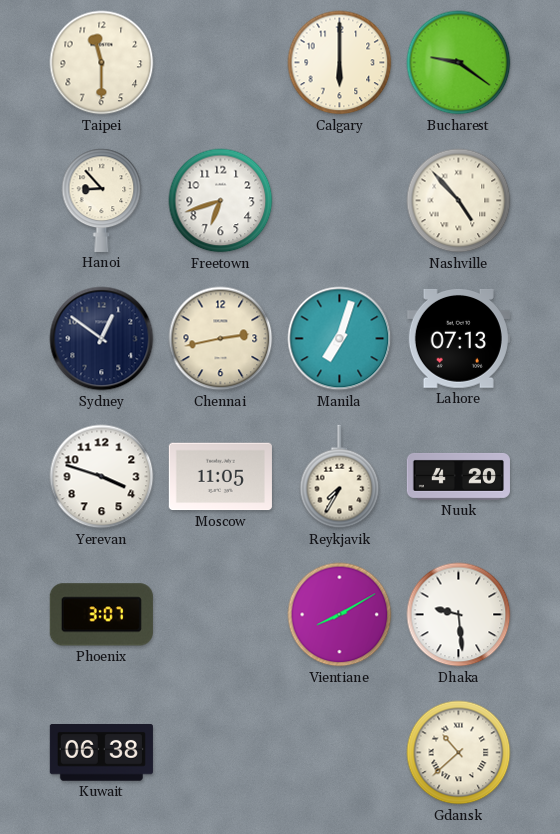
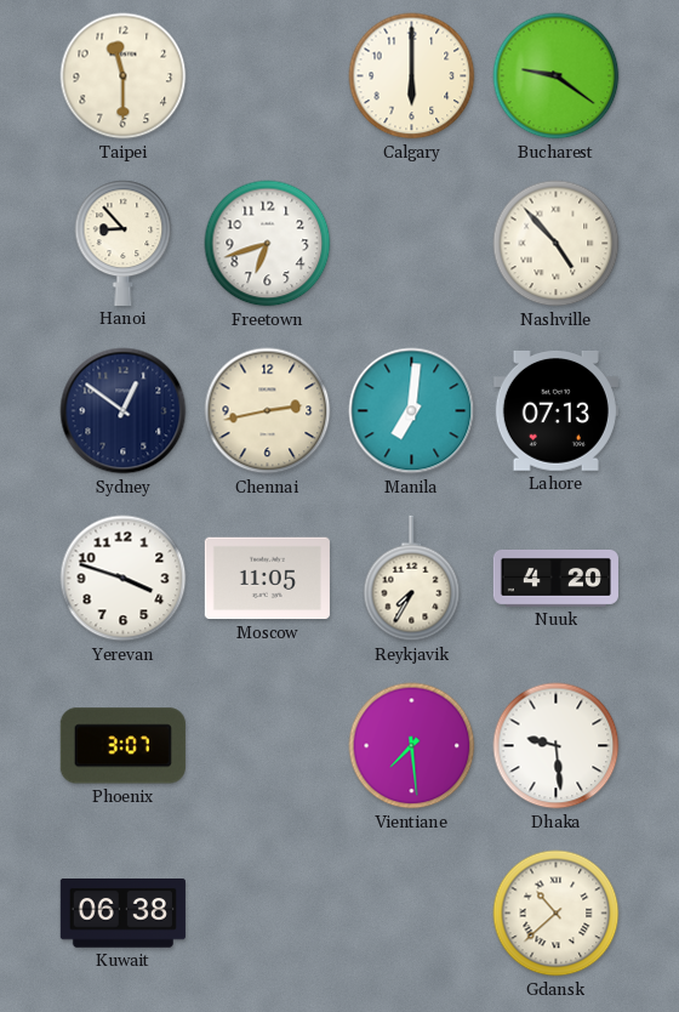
Manila: 7:03 -> 7:01 (412, 411)
Vientiane: 8:10 -> 7:29 (412, 746)
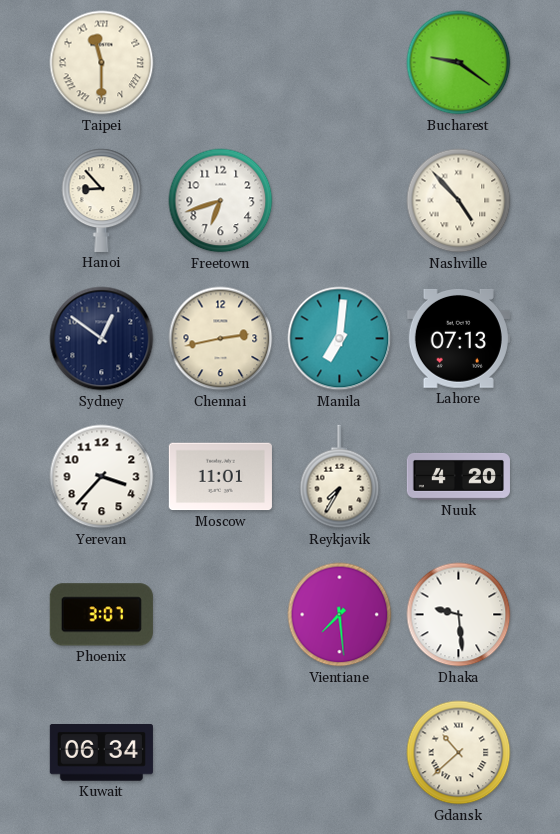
Taipei numerals: Arabic -> Roman (102, 63)
Calgary: 6:00 -> none (412, 76)
Yerevan: 3:48 -> 3:37 (102, 477)
Moscow: 11:05 -> 11:01 (220, 477)
Kuwait: 06:38 -> 06:34 (101, 753)
